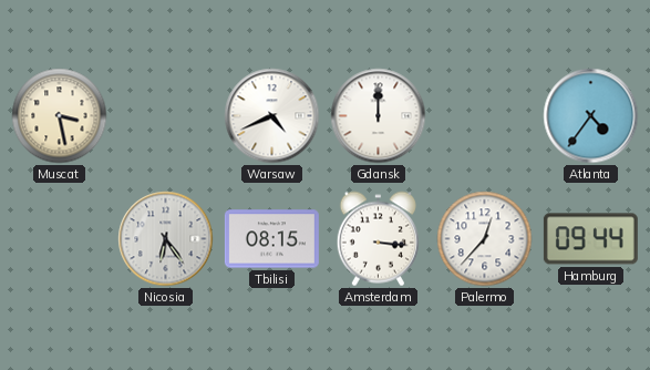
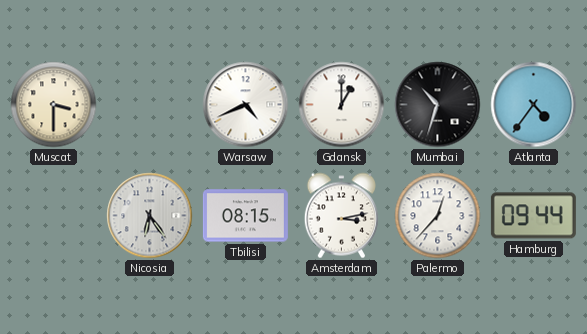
Muscat: 3:28 -> 3:30 (54, 105)
Gdansk: 12:00 -> 1:00 (342, 105)
Mumbai: none -> 10:33 (438, 105)
Amsterdam: 3:16 -> 3:13 (341, 216)
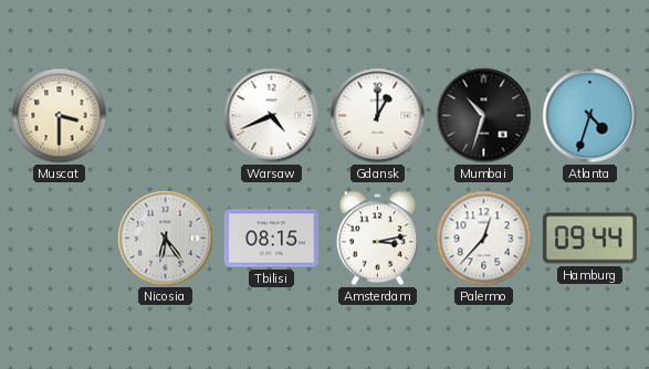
Atlanta: 4:36 -> 4:33 (590, 116)
